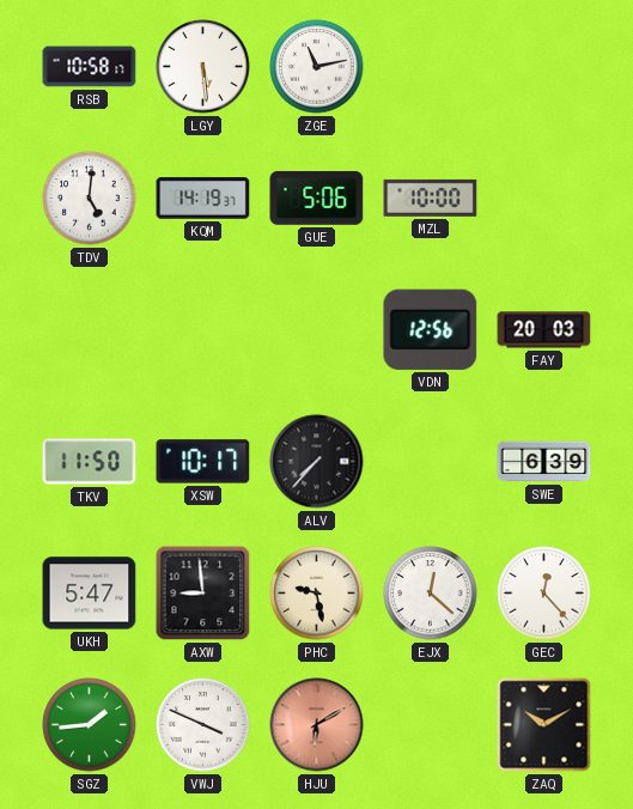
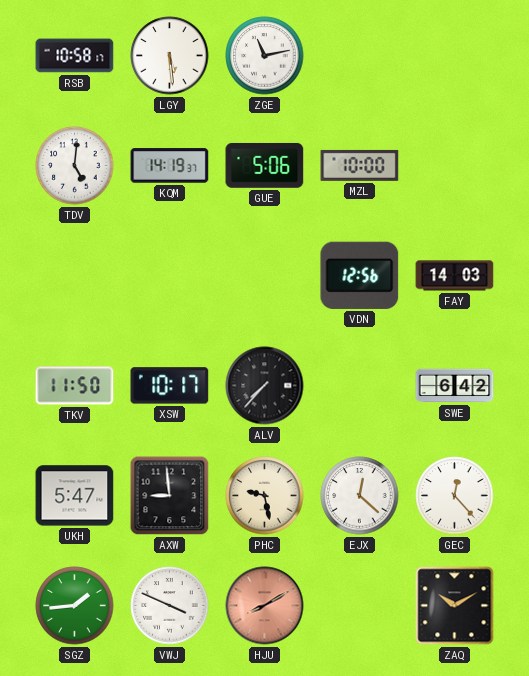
FAY: 20:03 -> 14:03 (455, 276)
SWE: 6:39 -> 6:42 (455, 386)
HJU: 6:10 -> 8:10 (265, 606)
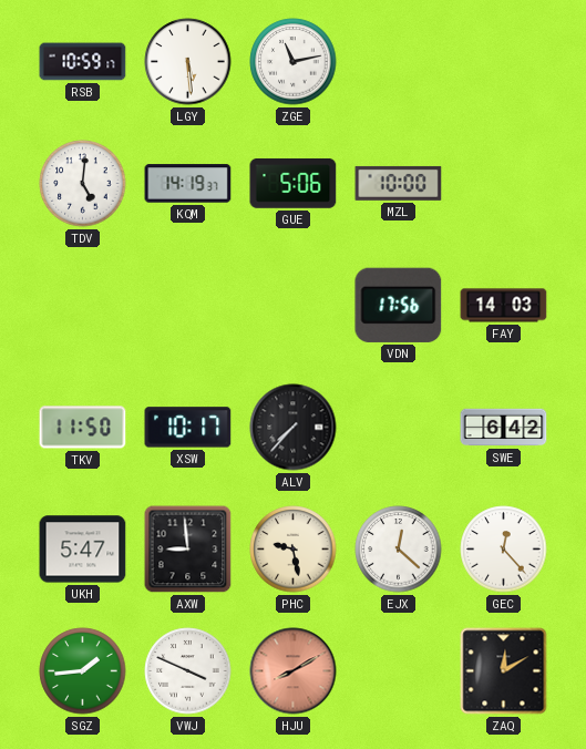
RSB: 10:58 -> 10:59 (83, 62)
VDN: 12:56 -> 17:56 (399, 305)
ZAQ: 10:10 -> 12:10 (504, 671)
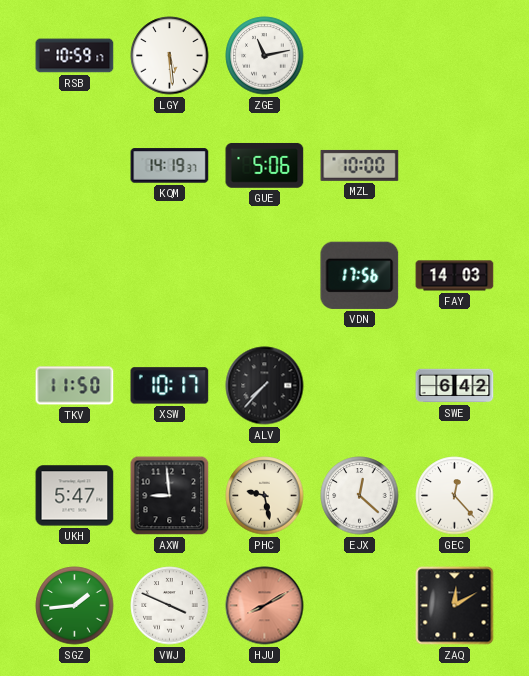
TDV: 5:01 -> none (83, 184)
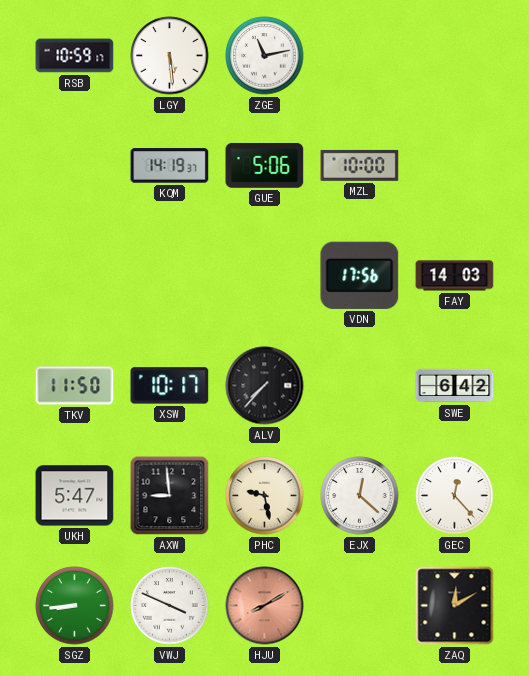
SGZ: 1:44 -> 8:44 (75, 606)
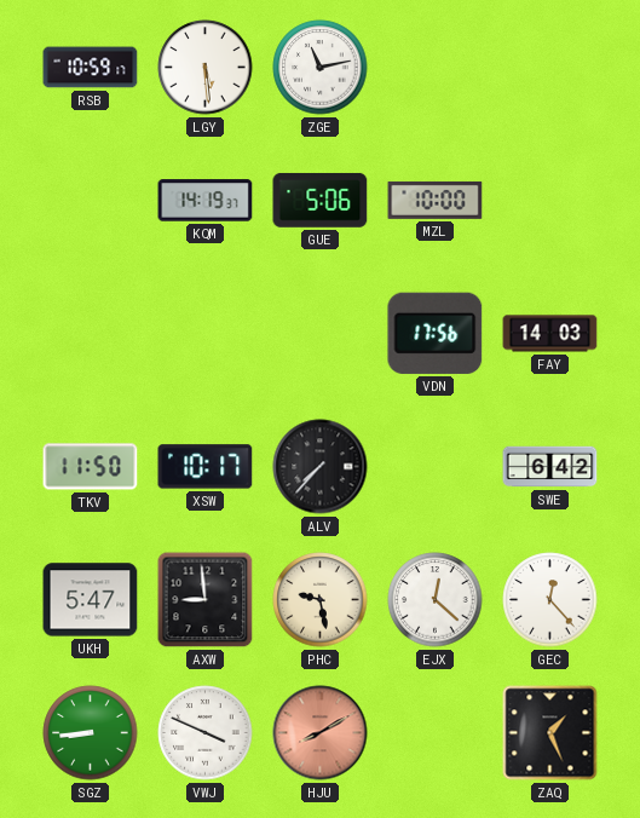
ZAQ: 12:10 -> 1:26 (550, 733)
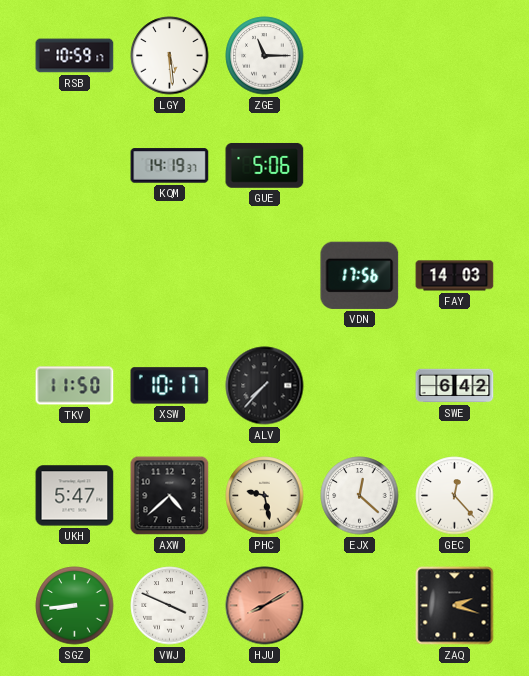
ZGE: 11:13 -> 11:15 (265, 56)
MZL: 10:00 -> none (436, 200)
AXW: 8:59 -> 4:38 (170, 496)
ZAQ: 1:26 -> 2:18 (455, 606)
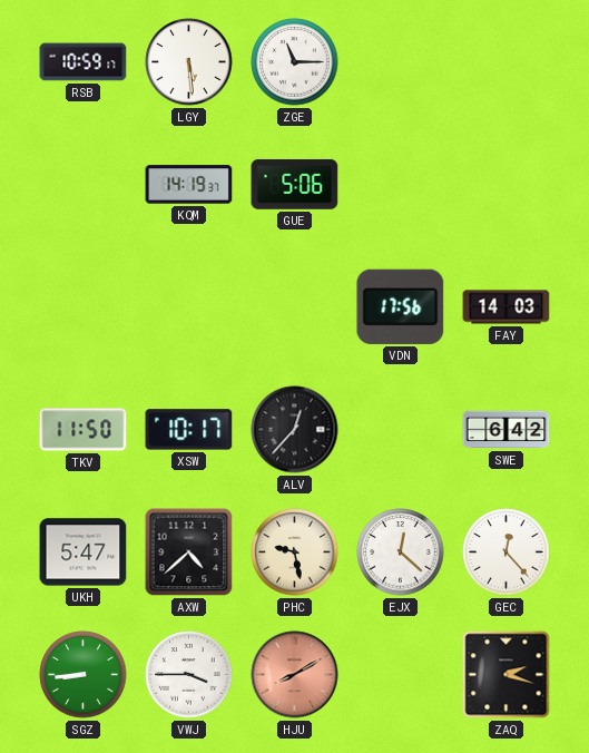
ALV: 7:37 -> 12:37 (295, 430)
VWJ: 3:49 -> 3:45 (189, 675)
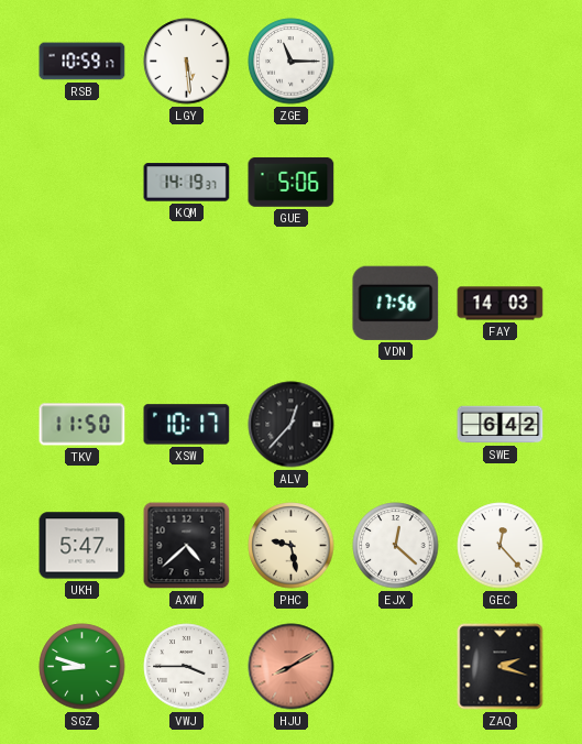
SGZ: 8:44 -> 8:48 (83, 667)
